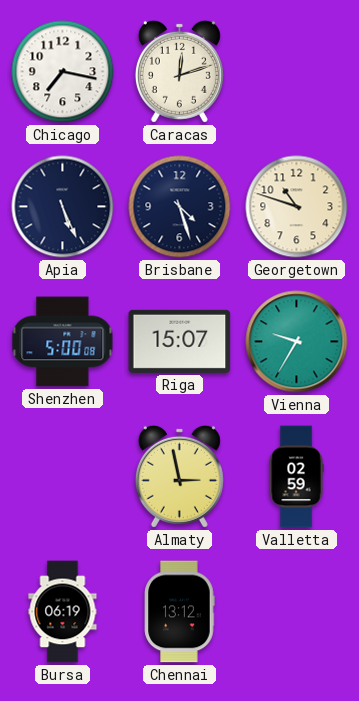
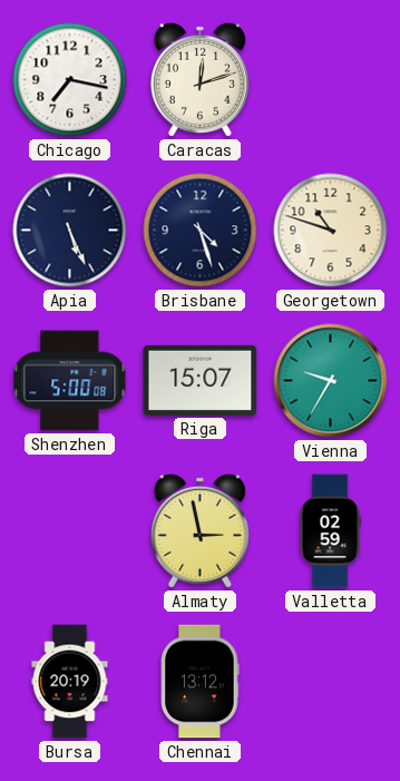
Bursa: 06:19 -> 20:19 (70, 682)
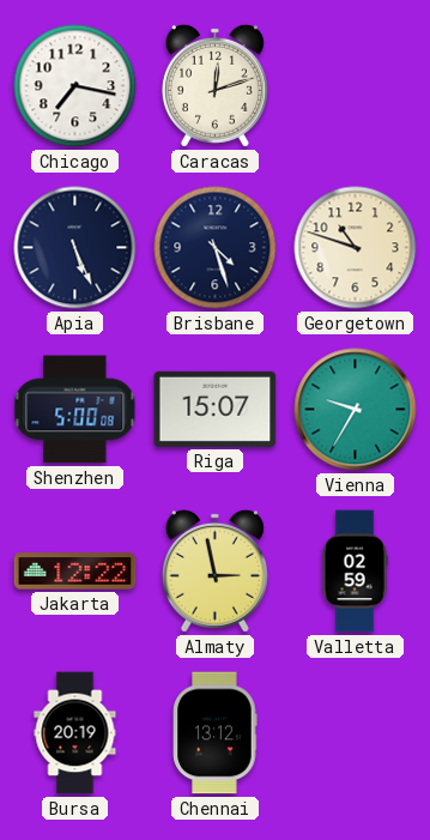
Jakarta: none -> 12:22 (75, 572)
